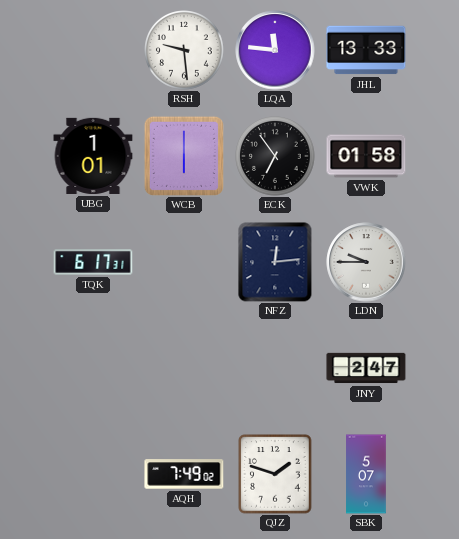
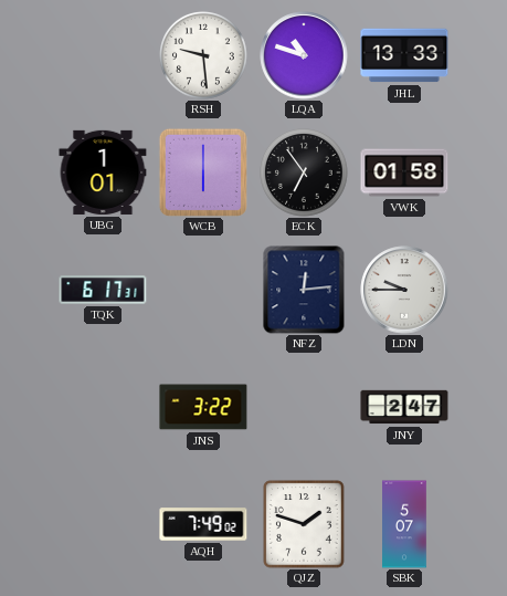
LQA: 11:46 -> 10:48 (304, 55)
JNS: none -> 3:22 (203, 407)
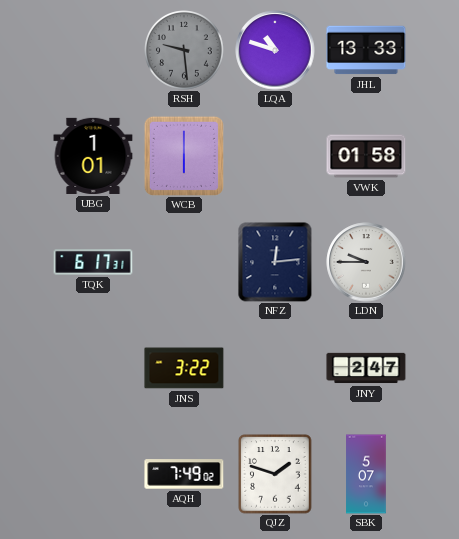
RSH dial: white -> grey (185, 51)
ECK: 6:54 -> none (305, 174)
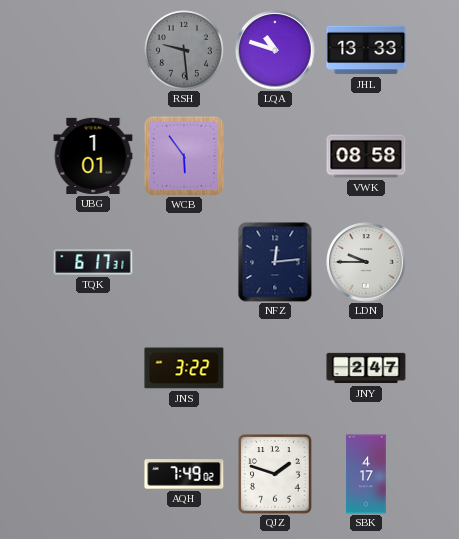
WCB: 6:00 -> 5:54 (184, 156)
VWK: 01:58 -> 08:58 (366, 156)
SBK: 5:07 -> 4:17 (366, 474)
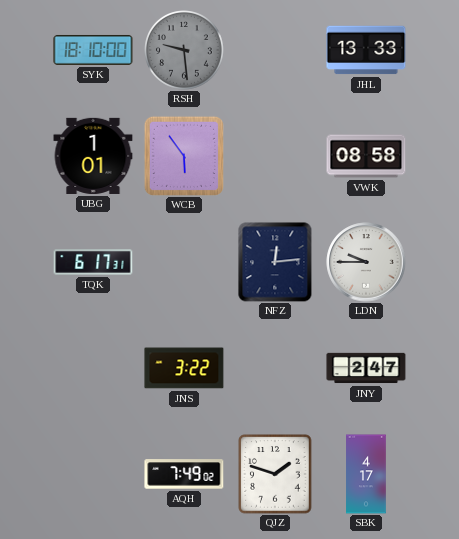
SYK: none -> 18:10 (93, 50)
LQA: 10:48 -> none (275, 50)
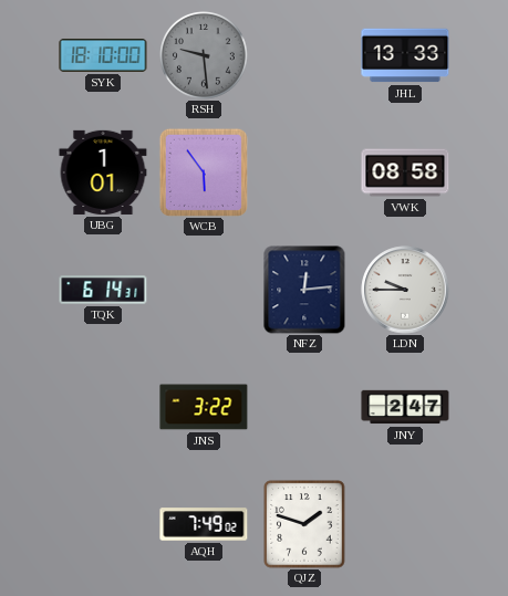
TQK: 6:17 -> 6:14 (103, 290)
SBK: 4:17 -> none (366, 474)
